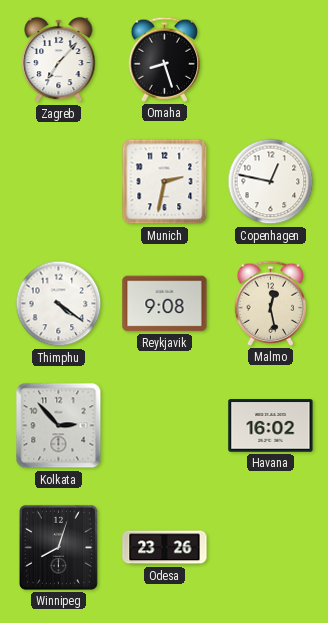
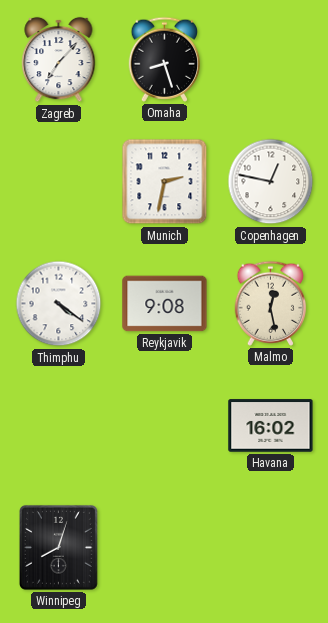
Kolkata: 2:53 -> none (59, 426)
Odesa: 23:26 -> none (165, 548)
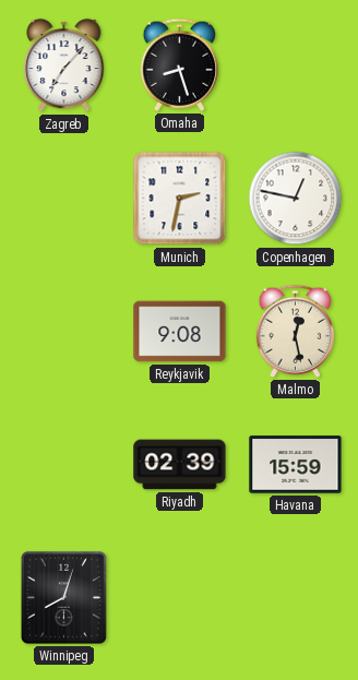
Thimphu: 4:21 -> none (59, 304)
Riyadh: none -> 02:39 (180, 465)
Havana: 16:02 -> 15:59 (296, 465)
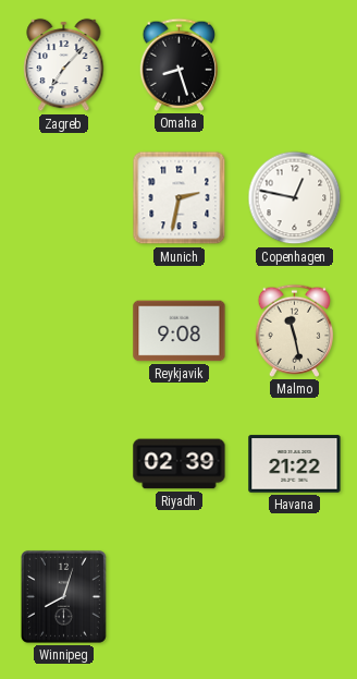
Malmo: 12:28 -> 11:28 (295, 330)
Havana: 15:59 -> 21:22 (295, 464)
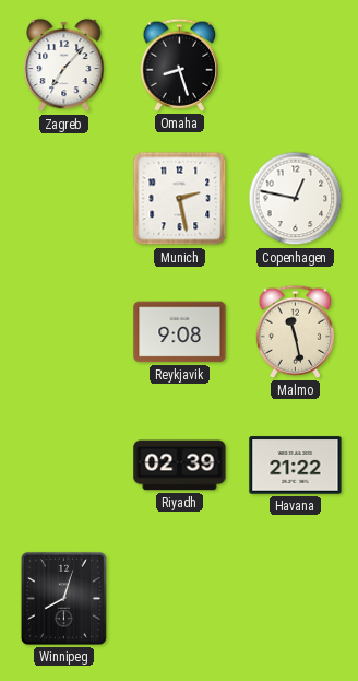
Munich: 2:32 -> 2:28 (180, 199)
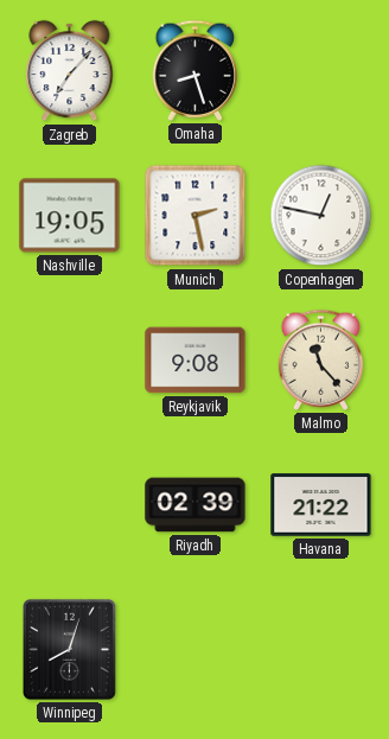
Nashville: none -> 19:05 (70, 216)
Malmo: 11:28 -> 11:23 (321, 359)
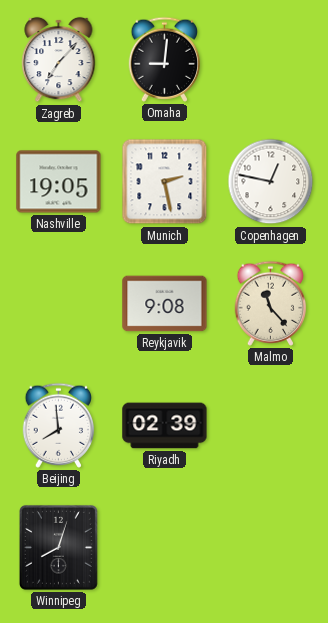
Omaha: 8:27 -> 9:01 (165, 59)
Beijing: none -> 7:59 (59, 425)
Havana: 21:22 -> none (321, 505)
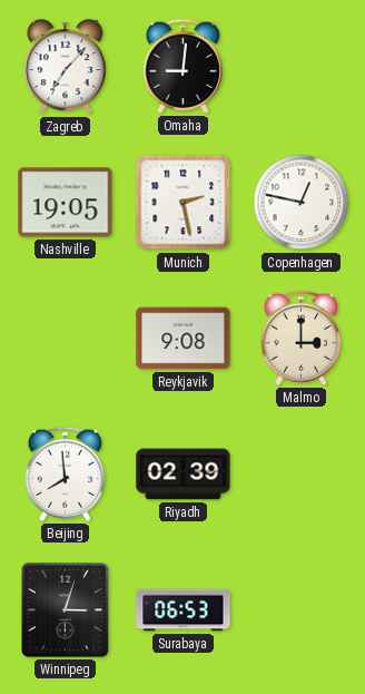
Malmo: 11:23 -> 3:00 (302, 338)
Winnipeg: 8:03 -> 3:03 (65, 609)
Surabaya: none -> 06:53 (184, 610)
